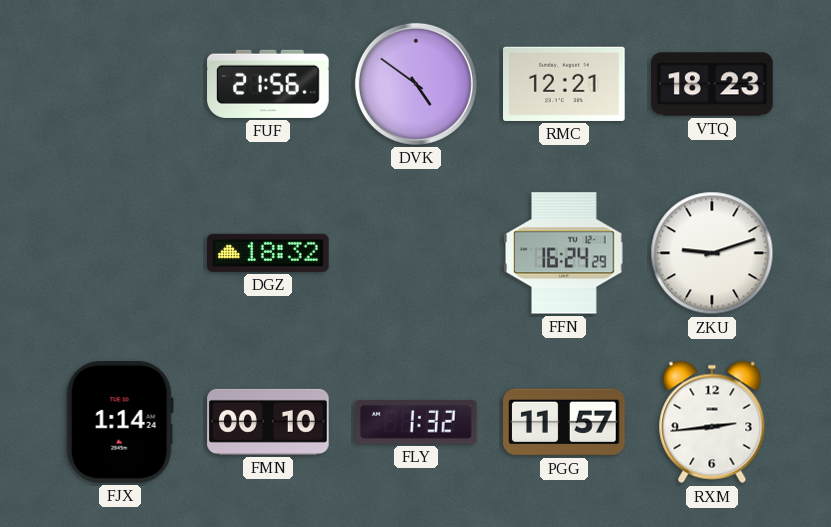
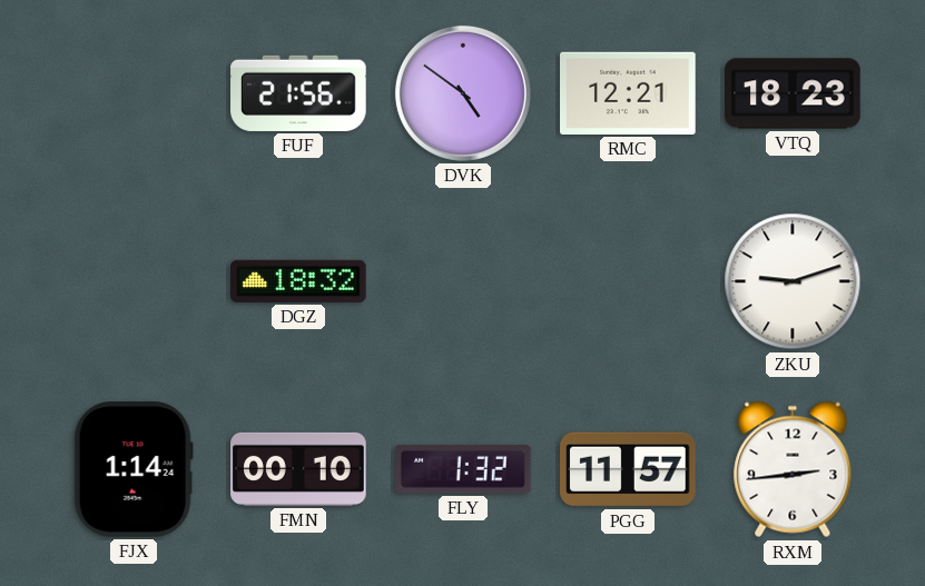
FFN: 16:24 -> none (564, 253)
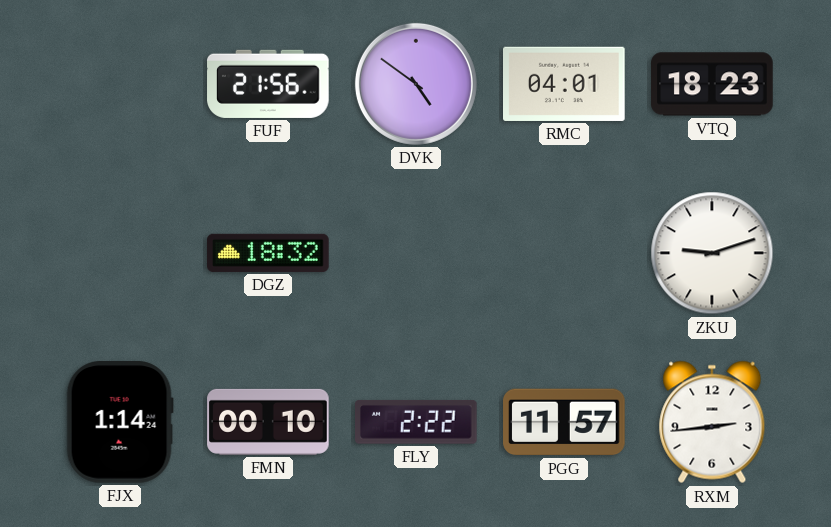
RMC: 12:21 -> 04:01 (564, 84)
FLY: 1:32 -> 2:22 (417, 422)
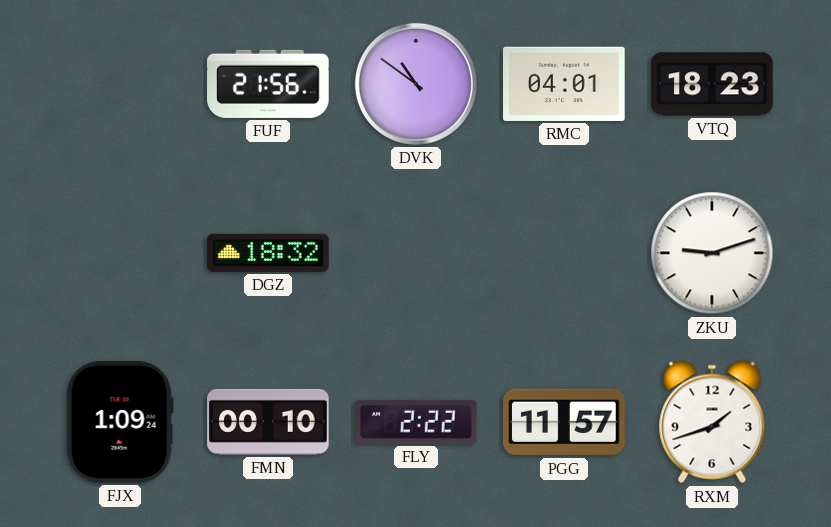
DVK: 4:51 -> 10:51 (416, 84)
FJX: 1:14 -> 1:09 (120, 423)
RXM: 2:44 -> 1:42 (712, 422)
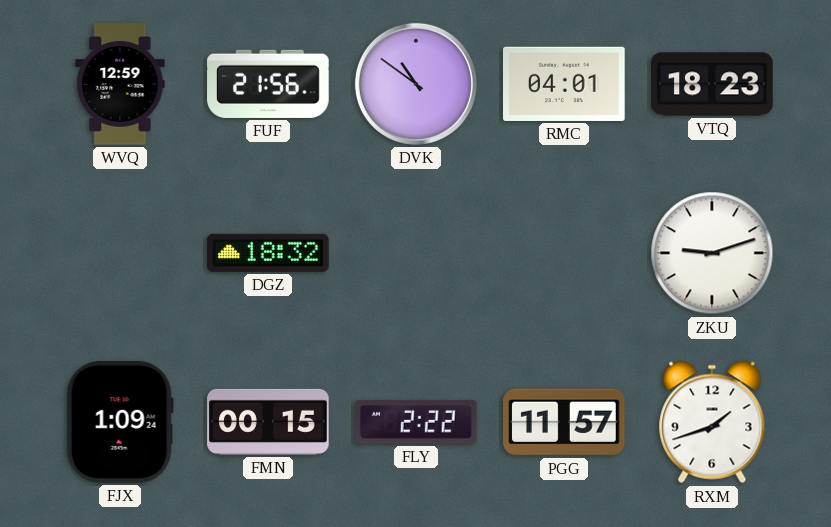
WVQ: none -> 12:59 (120, 84)
FMN: 00:10 -> 00:15 (268, 422)
